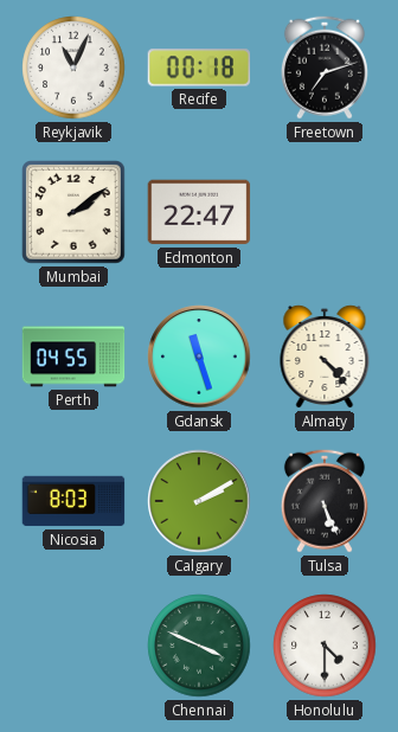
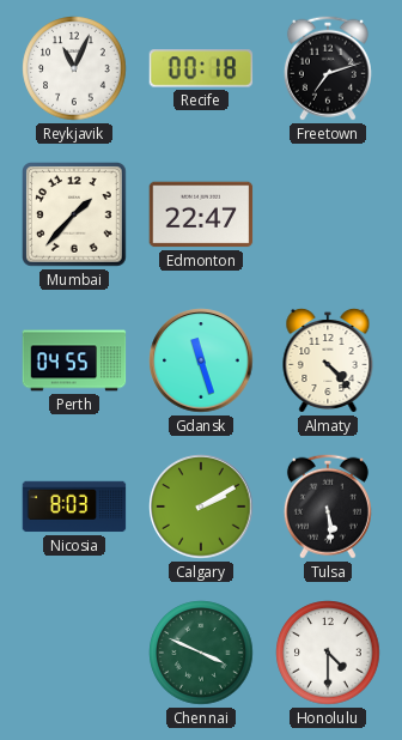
Mumbai: 2:09 -> 1:37 (75, 216)
Tulsa: 5:26 -> 5:29 (328, 507)
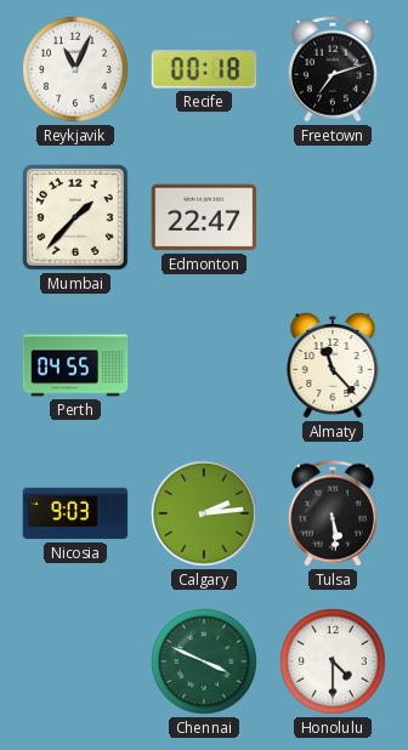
Gdansk: 11:27 -> none (201, 360)
Almaty: 4:23 -> 11:23 (333, 365)
Nicosia: 8:03 -> 9:03 (75, 513)
Calgary: 2:10 -> 2:14 (204, 513)
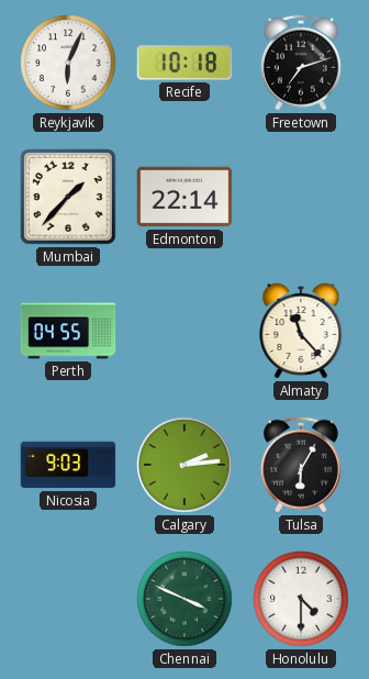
Reykjavik: 11:04 -> 6:04 (68, 63)
Recife: 00:18 -> 10:18 (185, 63)
Edmonton: 22:47 -> 22:14 (185, 197)
Tulsa: 5:29 -> 6:05 (301, 465)
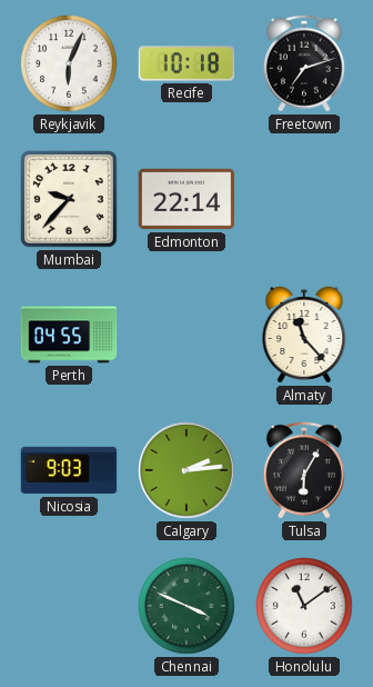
Mumbai: 1:37 -> 9:37 (70, 200)
Honolulu: 4:30 -> 11:09 (304, 606)
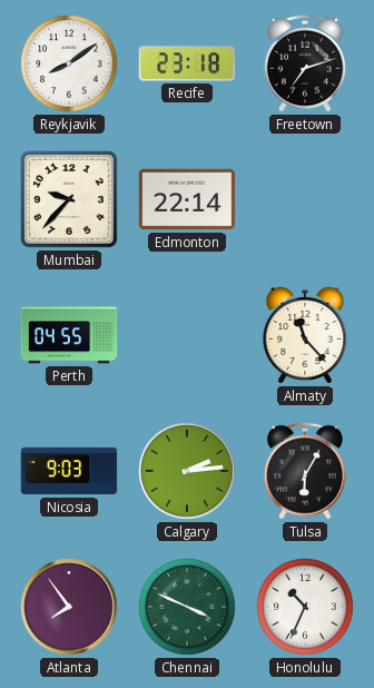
Reykjavik: 6:04 -> 8:09 (69, 63)
Recife: 10:18 -> 23:18 (187, 63)
Atlanta: none -> 7:54 (69, 607)
Honolulu: 11:09 -> 10:34 (305, 607)
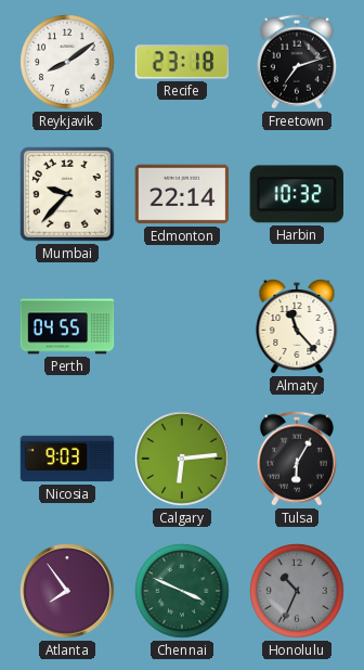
Harbin: none -> 10:32 (296, 194)
Calgary: 2:14 -> 6:14 (182, 459)
Honolulu dial: white -> grey (297, 591)
